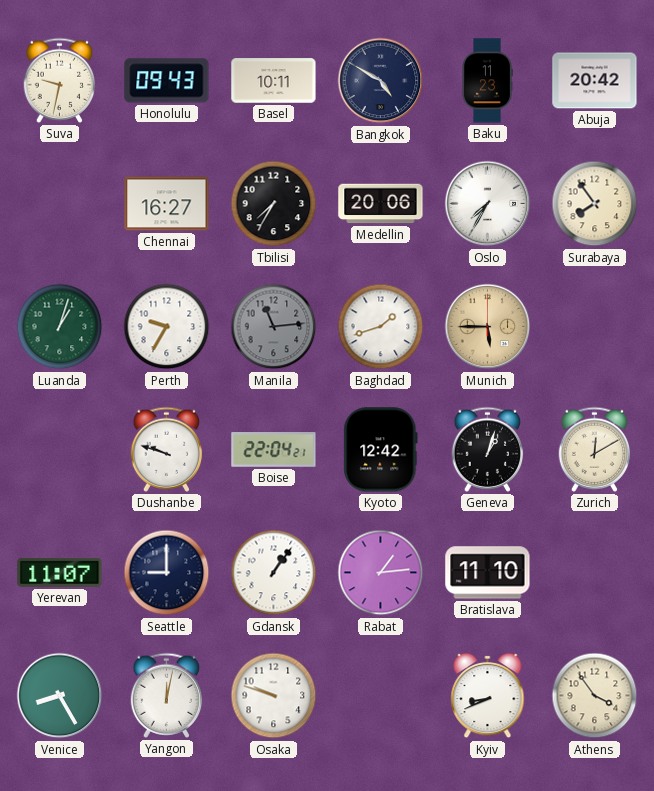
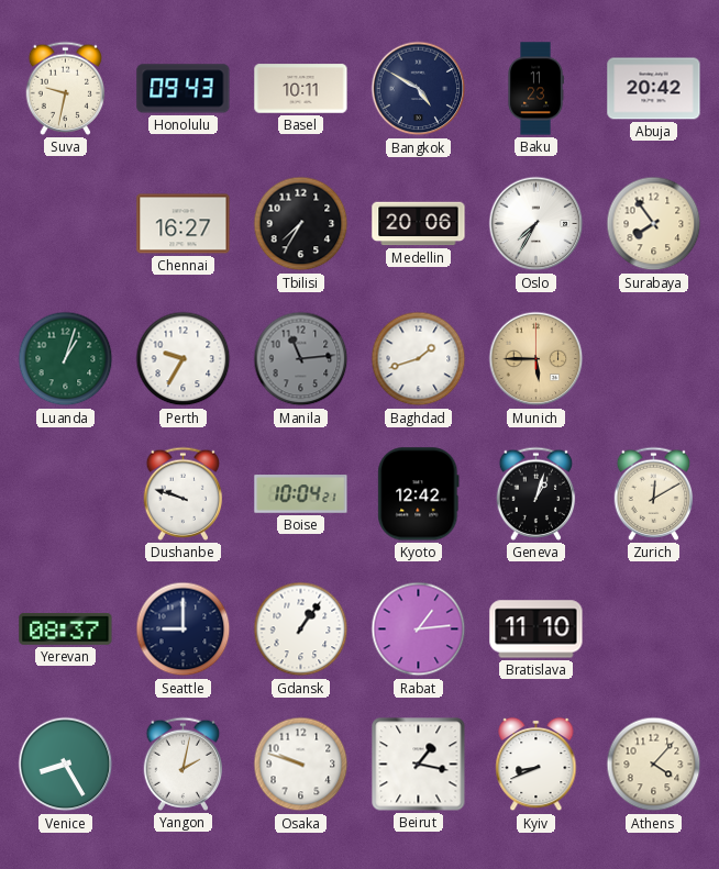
Boise: 22:04 -> 10:04 (301, 494)
Yerevan: 11:07 -> 08:37 (66, 630)
Yangon: 12:02 -> 2:02 (184, 764)
Beirut: none -> 1:17 (419, 765)
Athens: 3:54 -> 4:07 (654, 765)
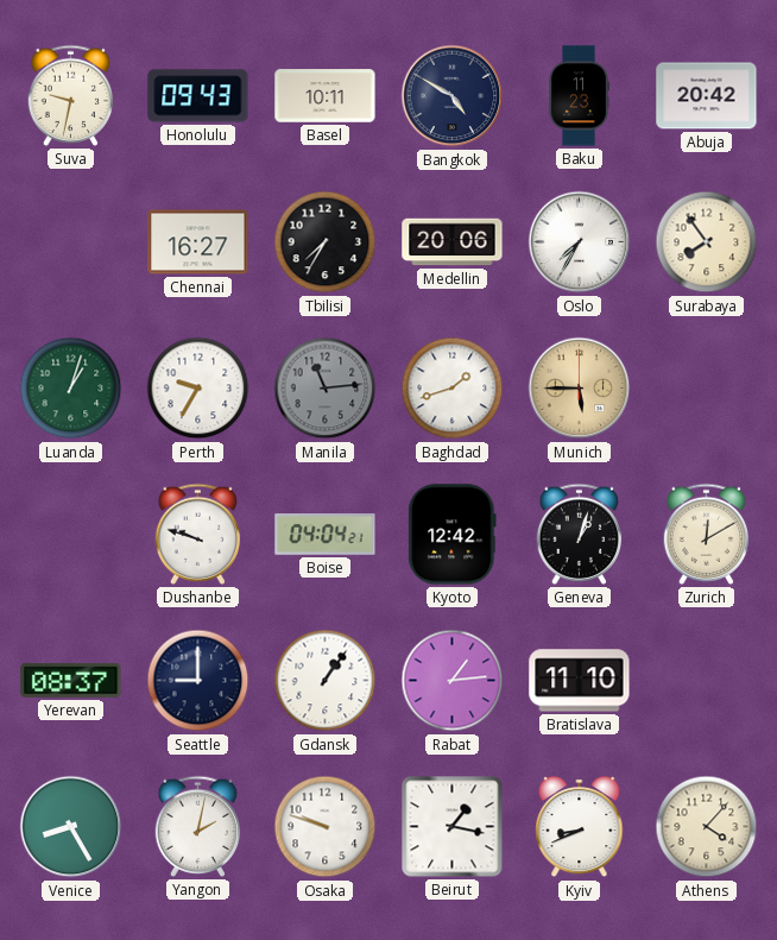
Boise: 10:04 -> 04:04 (326, 535)
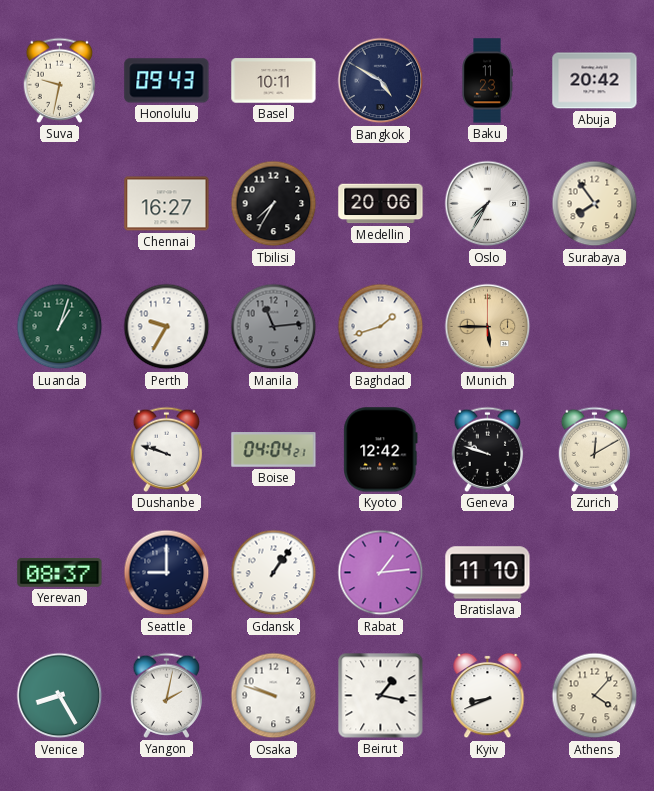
Geneva: 1:03 -> 9:48 (488, 449)
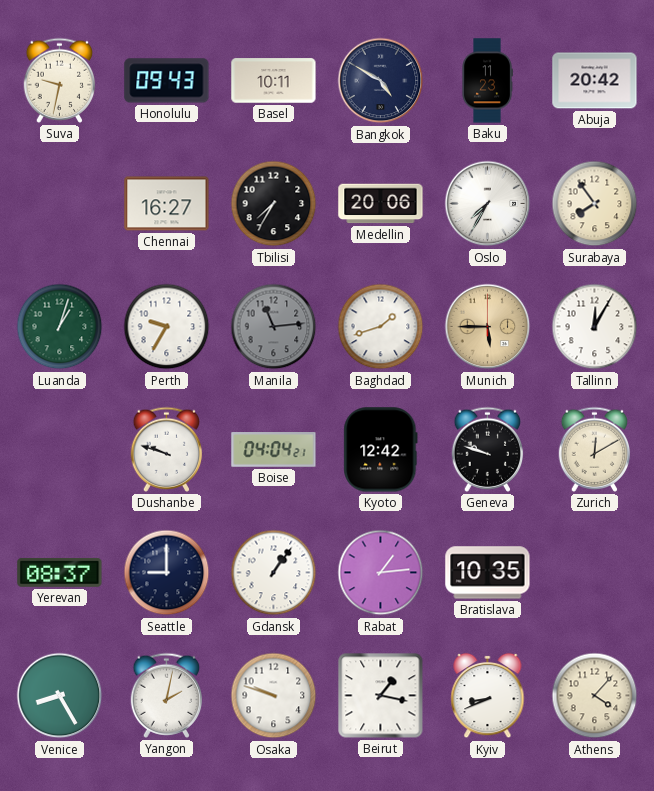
Tallinn: none -> 12:05 (595, 327)
Bratislava: 11:10 -> 10:35 (488, 573)
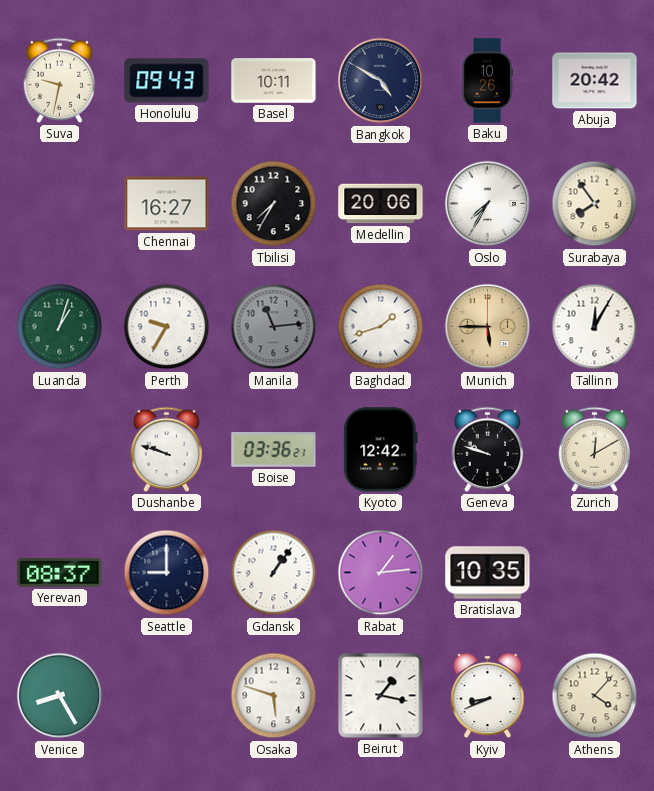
Baku: 11:23 -> 10:26 (487, 81)
Boise: 04:04 -> 03:36 (274, 450)
Yangon: 2:02 -> none (167, 695)
Osaka: 9:48 -> 5:48 (274, 696)
